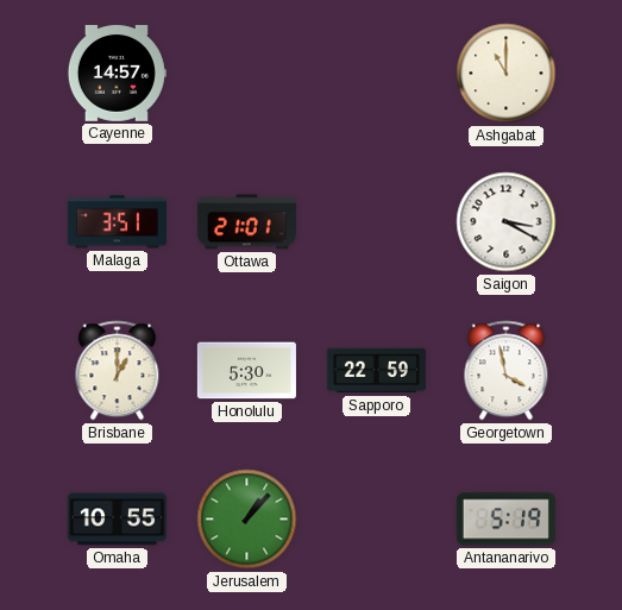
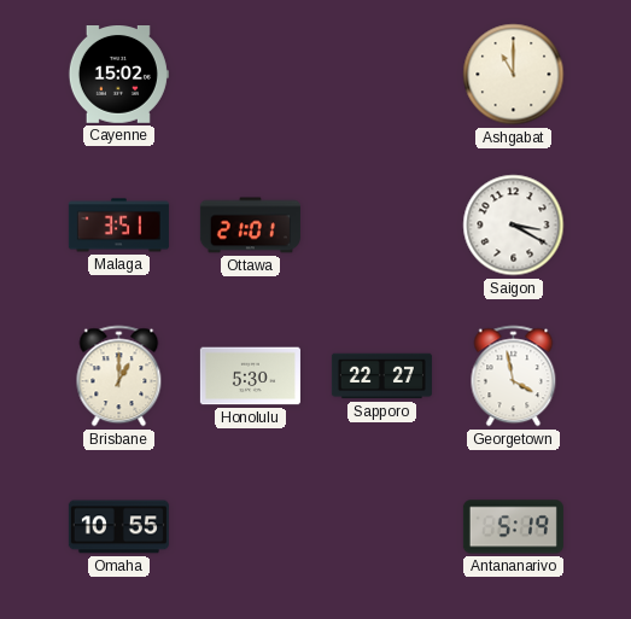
Cayenne: 14:57 -> 15:02 (118, 75)
Sapporo: 22:59 -> 22:27 (381, 376)
Jerusalem: 1:07 -> none (247, 520)
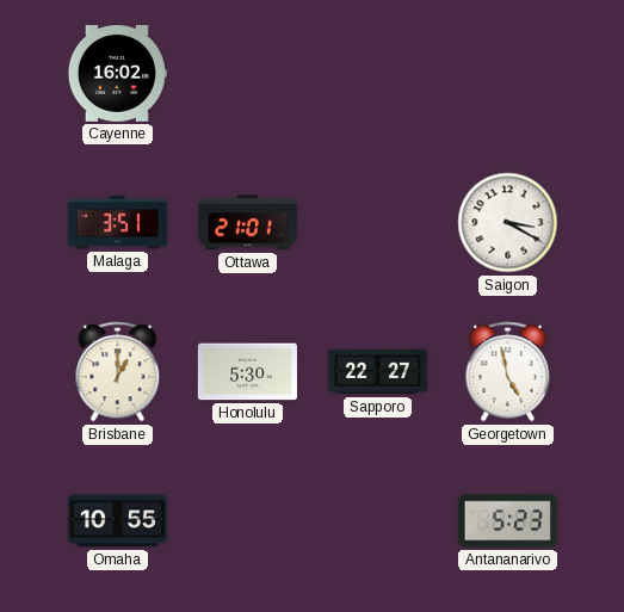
Cayenne: 15:02 -> 16:02 (117, 74)
Ashgabat: 11:00 -> none (514, 75)
Georgetown: 3:58 -> 4:58 (508, 372)
Antananarivo: 5:19 -> 5:23 (507, 521)
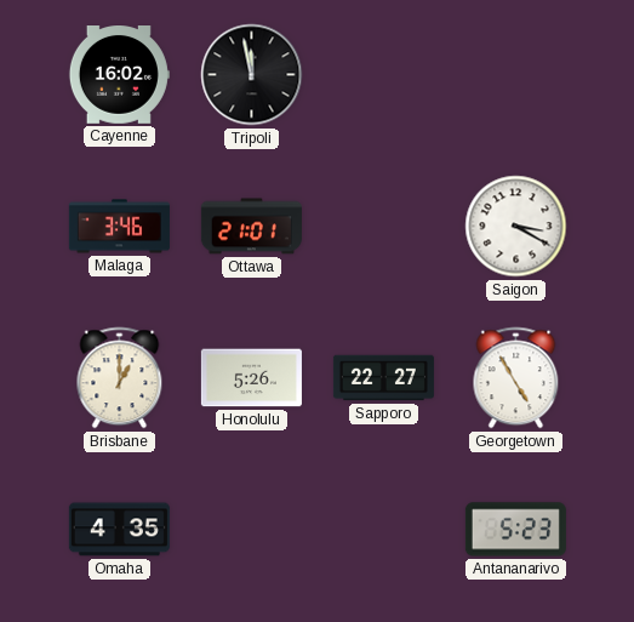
Tripoli: none -> 11:58 (252, 75)
Malaga: 3:51 -> 3:46 (119, 227)
Honolulu: 5:30 -> 5:26 (251, 378)
Georgetown: 4:58 -> 4:55 (516, 378)
Omaha: 10:55 -> 4:35 (119, 530)
